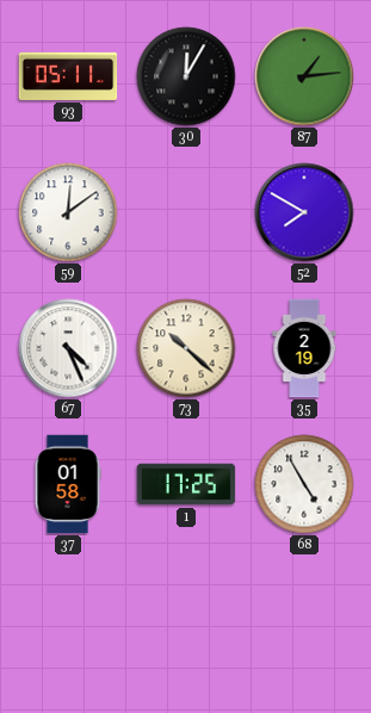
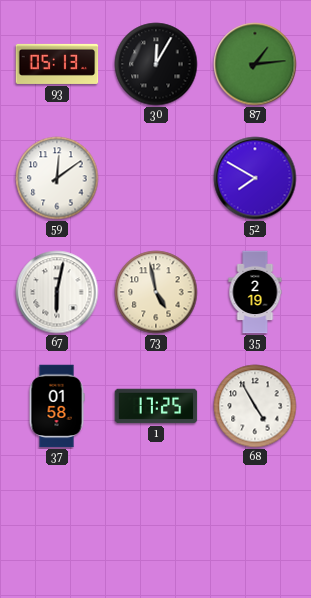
93: 05:11 -> 05:13 (57, 64)
67: 4:26 -> 6:02 (57, 292)
73: 10:22 -> 4:58 (156, 292)
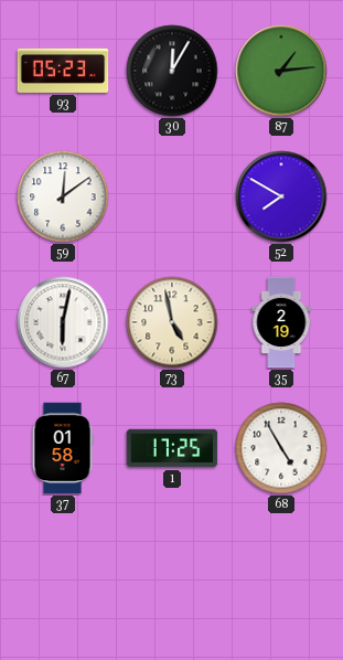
93: 05:13 -> 05:23 (63, 71)
